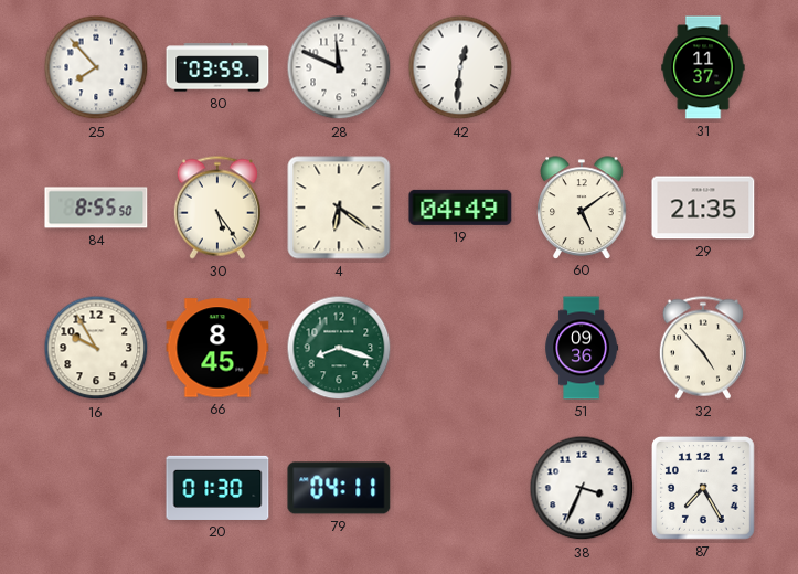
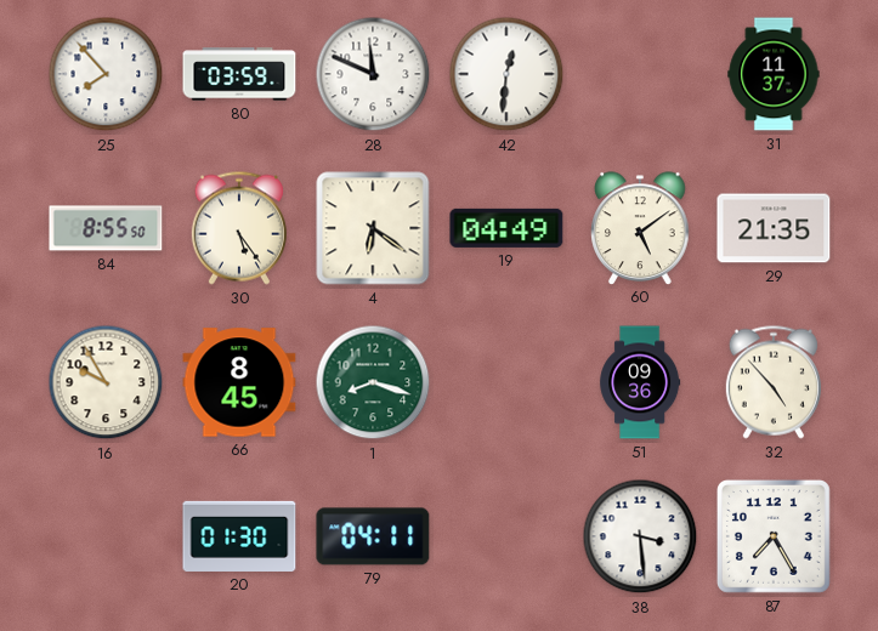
38: 3:34 -> 3:29 (640, 536)
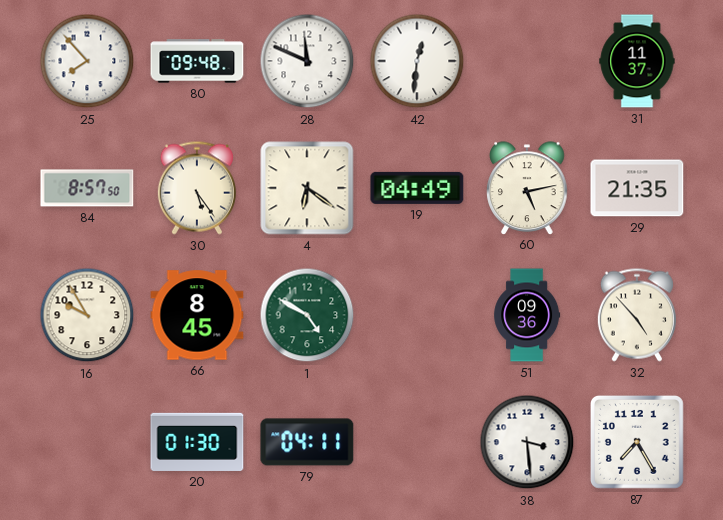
80: 03:59 -> 09:48 (197, 61)
84: 8:55 -> 8:57 (87, 188)
60: 5:09 -> 5:13 (527, 188)
1: 8:18 -> 4:50 (307, 315)
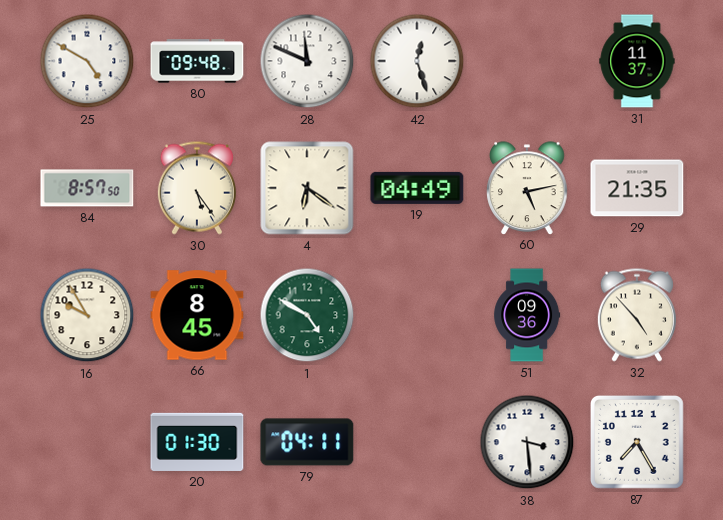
25: 7:53 -> 4:50 (87, 61)
42: 12:31 -> 12:27 (417, 61)
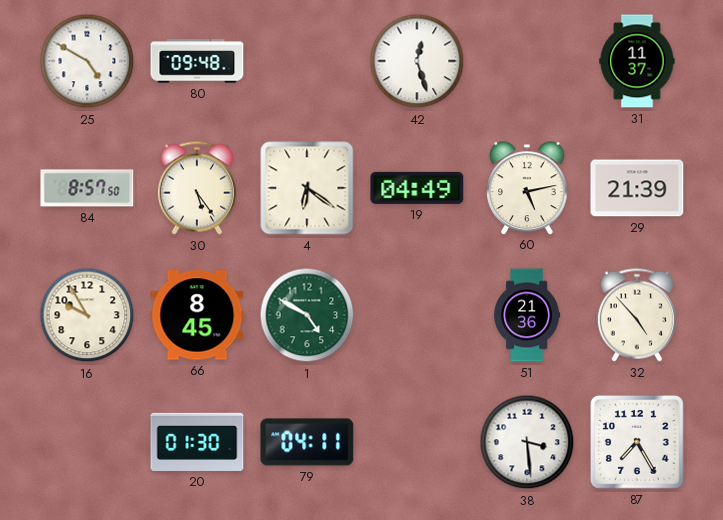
28: 11:49 -> none (307, 61)
29: 21:35 -> 21:39 (637, 188)
51: 09:36 -> 21:36 (527, 315)
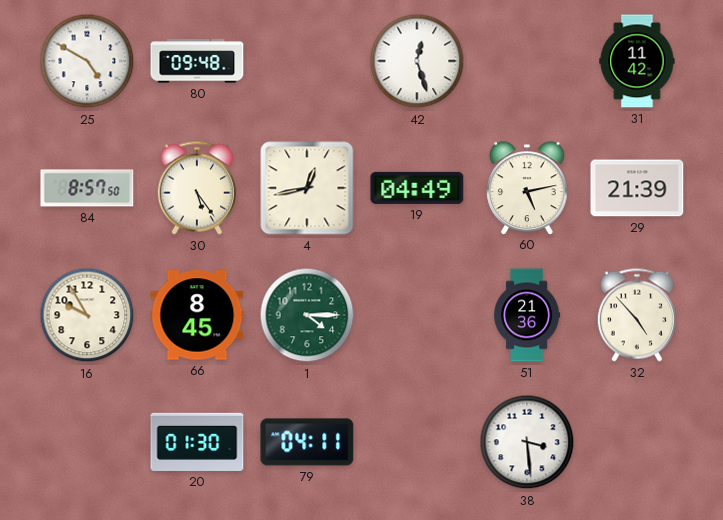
31: 11:37 -> 11:42 (637, 61)
4: 6:21 -> 12:43 (307, 188)
1: 4:50 -> 4:15 (307, 315)
87: 7:25 -> none (637, 442)
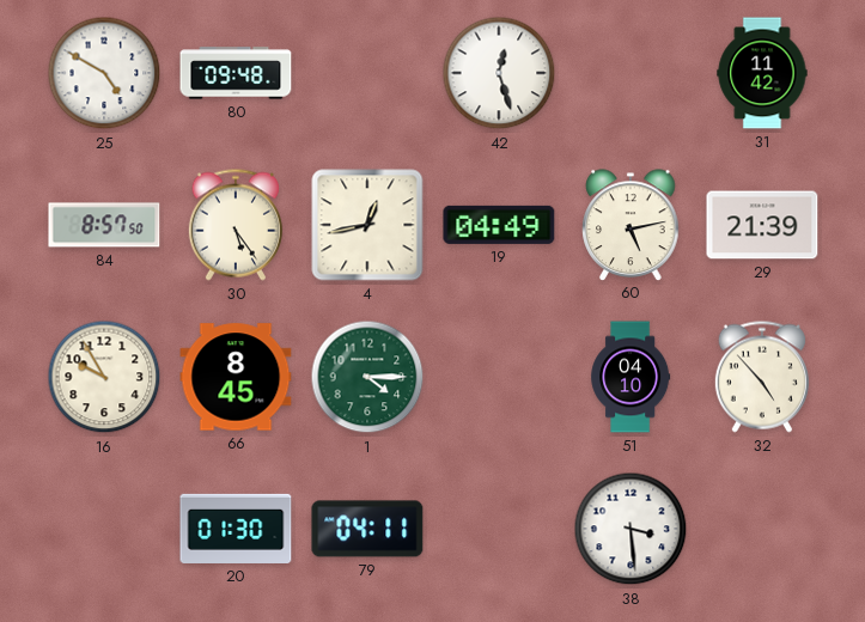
51: 21:36 -> 04:10 (631, 377)
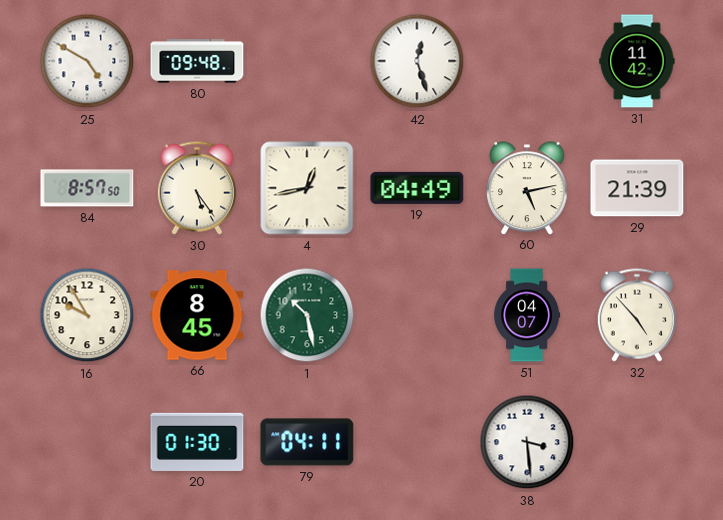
1: 4:15 -> 10:28 (307, 315)
51: 04:10 -> 04:07 (527, 315)
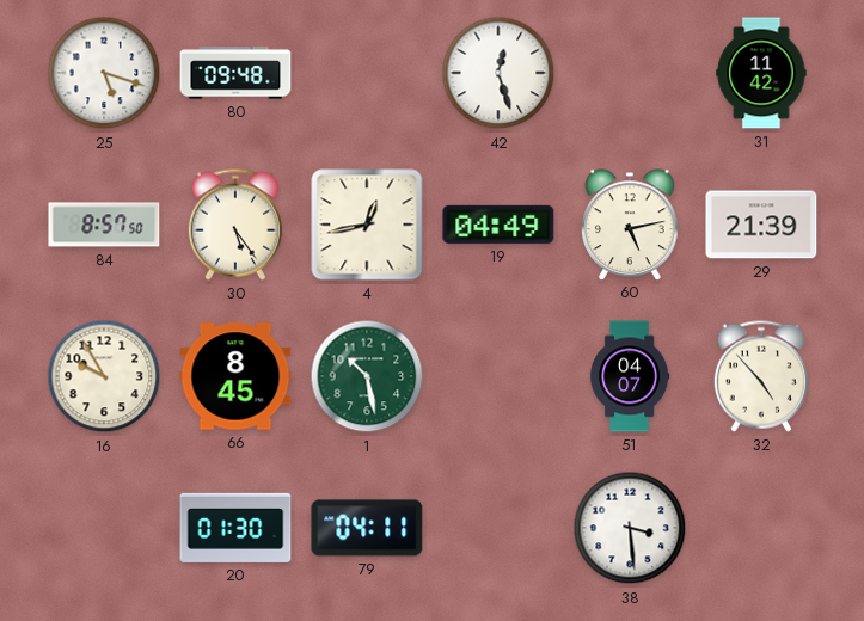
25: 4:50 -> 5:18 (104, 73)
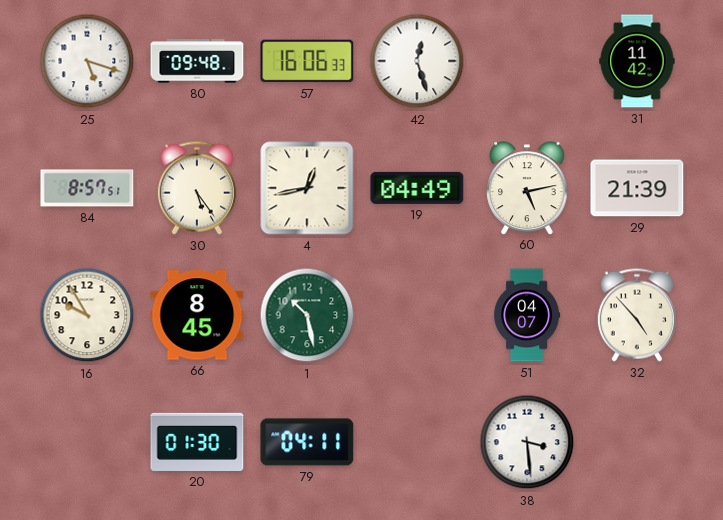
57: none -> 16:06 (307, 61)
84: 8:57:50 -> 8:57:51 (87, 188)
